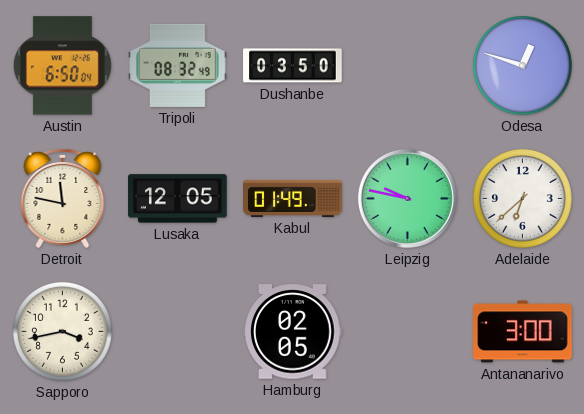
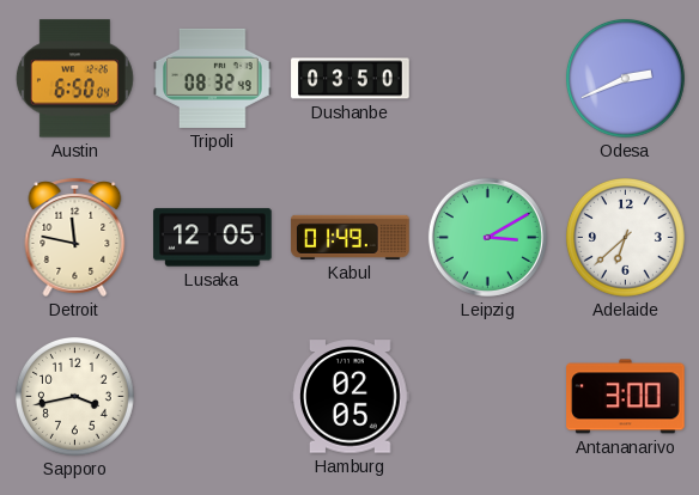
Odesa: 12:48 -> 2:41 (625, 78)
Leipzig: 9:47 -> 3:10 (487, 237)
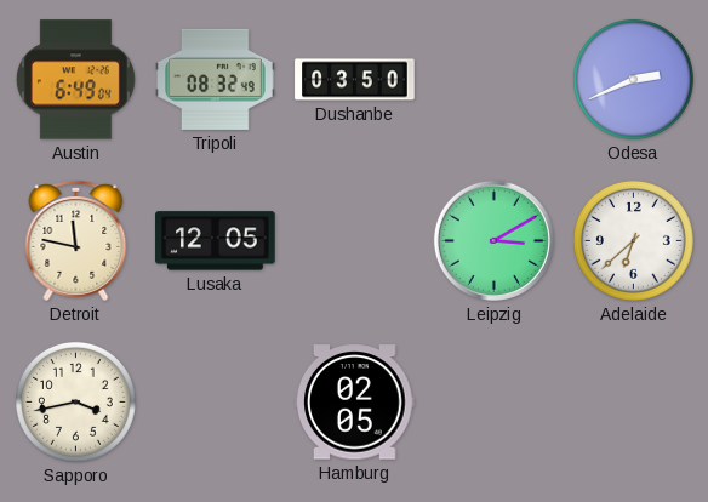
Austin: 6:50 -> 6:49 (75, 80)
Kabul: 01:49 -> none (351, 237)
Antananarivo: 3:00 -> none (626, 397)
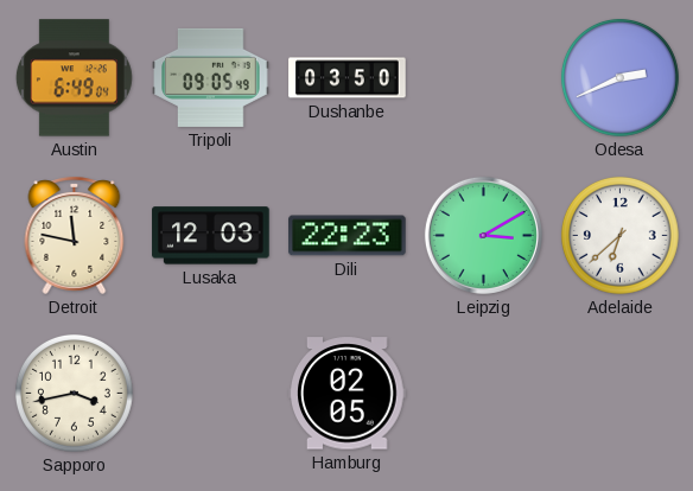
Tripoli: 08:32 -> 09:05 (211, 77)
Lusaka: 12:05 -> 12:03 (211, 236)
Dili: none -> 22:23 (348, 236)
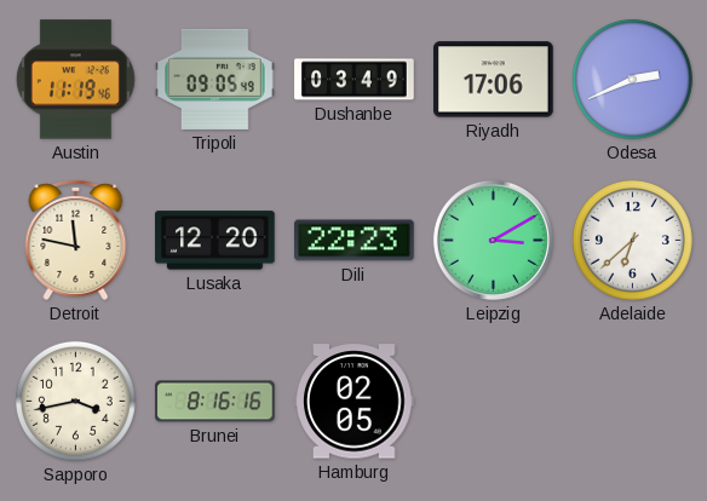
Austin: 6:49 -> 11:19 (75, 80)
Dushanbe: 03:50 -> 03:49 (355, 80)
Riyadh: none -> 17:06 (494, 80)
Lusaka: 12:03 -> 12:20 (215, 241)
Brunei: none -> 8:16 (215, 402)
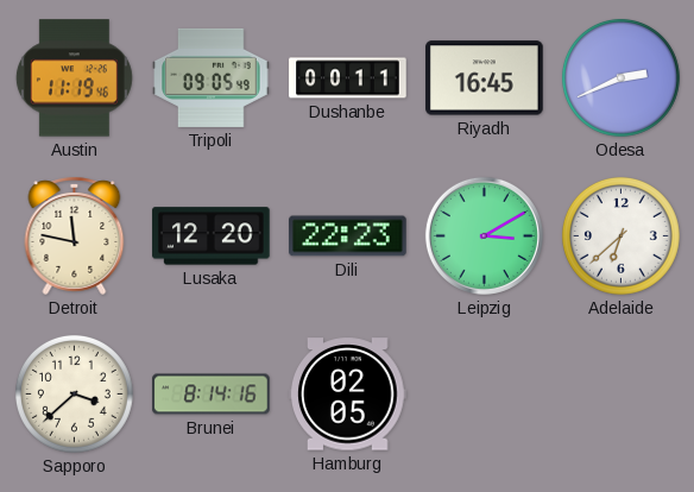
Dushanbe: 03:49 -> 00:11 (348, 78)
Riyadh: 17:06 -> 16:45 (485, 78)
Sapporo: 3:43 -> 3:38 (74, 393)
Brunei: 8:16 -> 8:14 (212, 395)
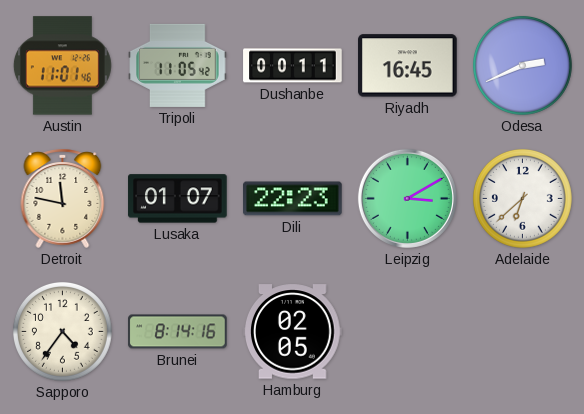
Austin: 11:19 -> 11:01 (62, 66)
Tripoli: 09:05 -> 11:05 (178, 65)
Lusaka: 12:20 -> 01:07 (178, 199)
Sapporo: 3:38 -> 4:36 (62, 331)
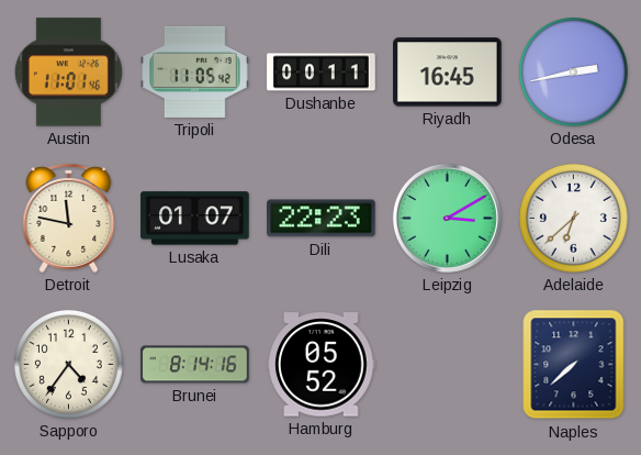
Odesa: 2:41 -> 2:43 (573, 71)
Hamburg: 02:05 -> 05:52 (322, 365)
Naples: none -> 7:38 (574, 365)
